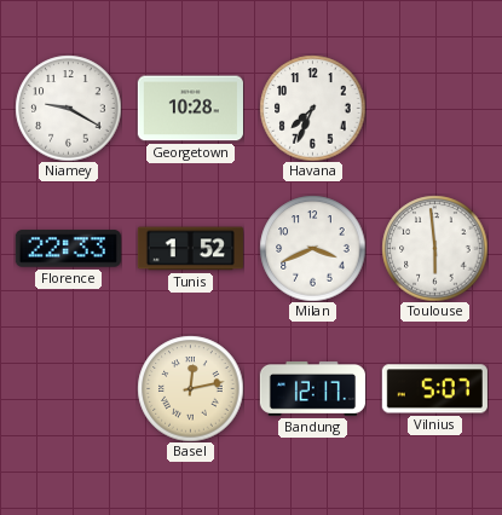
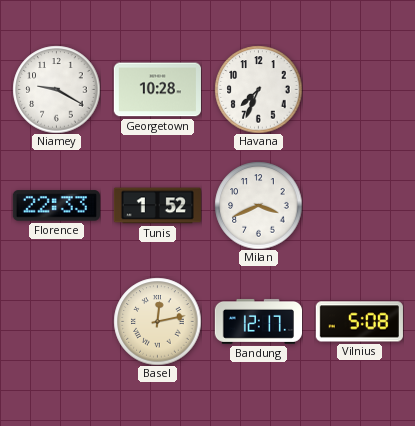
Toulouse: 5:59 -> none (434, 248)
Vilnius: 5:07 -> 5:08 (359, 322)
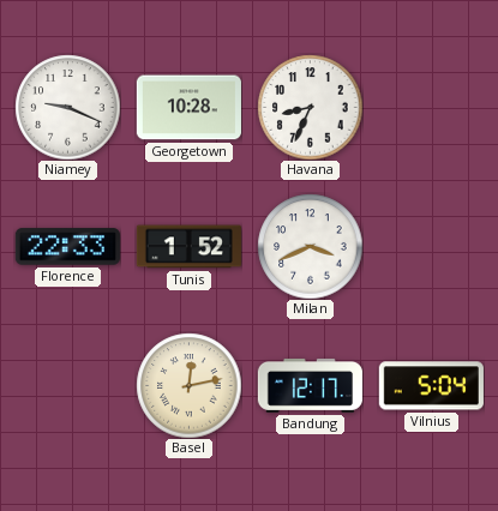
Niamey: 9:20 -> 9:19 (67, 107)
Havana: 7:34 -> 8:34 (310, 107)
Vilnius: 5:08 -> 5:04 (431, 386)
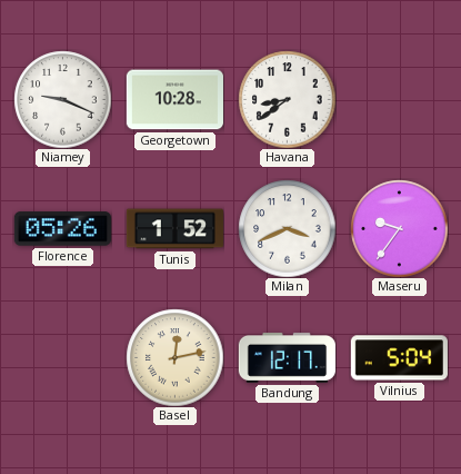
Havana: 8:34 -> 8:39 (287, 99)
Florence: 22:33 -> 05:26 (62, 229)
Maseru: none -> 9:36 (399, 228)
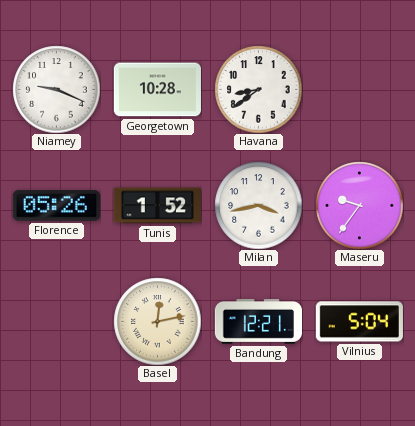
Milan: 3:41 -> 3:43 (258, 205)
Bandung: 12:17 -> 12:21 (258, 321)
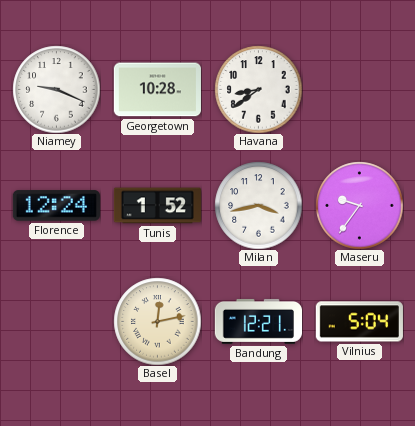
Florence: 05:26 -> 12:24 (56, 206)
